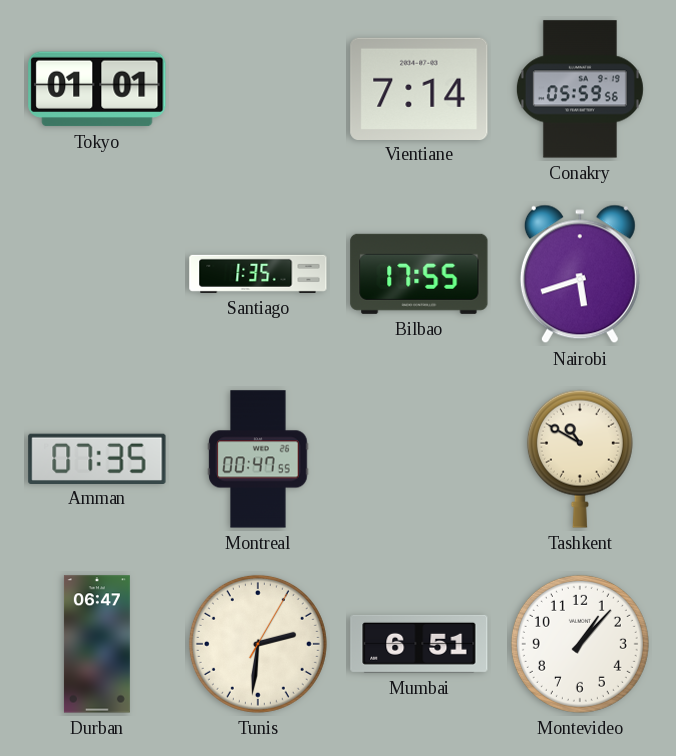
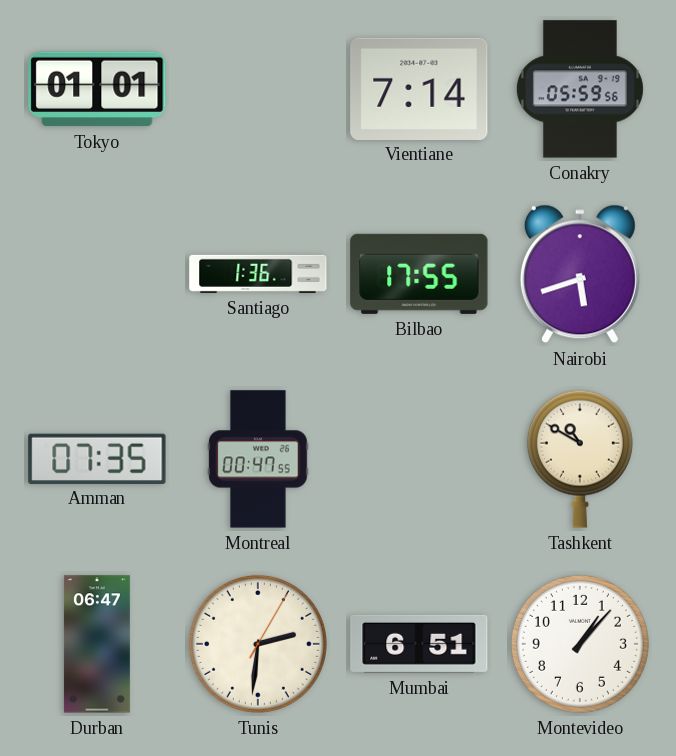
Santiago: 1:35 -> 1:36 (258, 274)
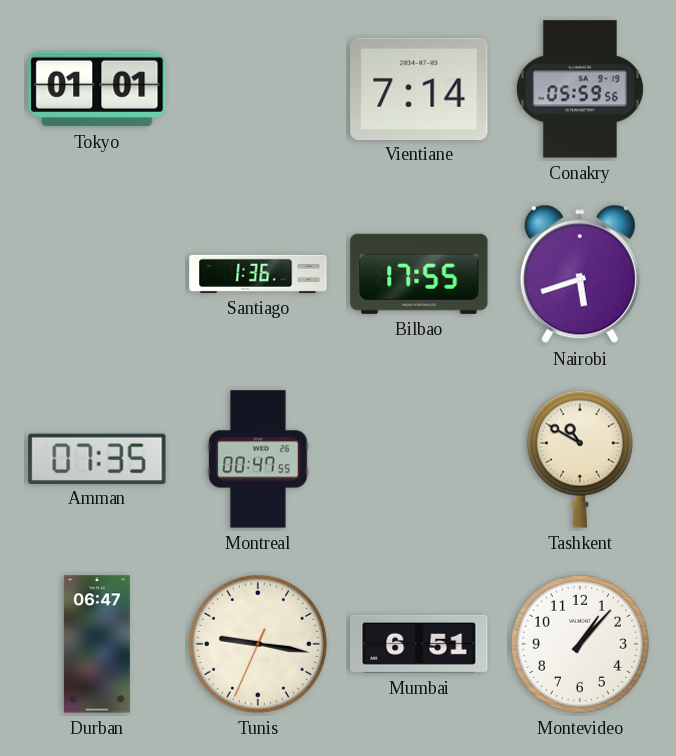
Tunis: 2:31 -> 9:16 (258, 644)
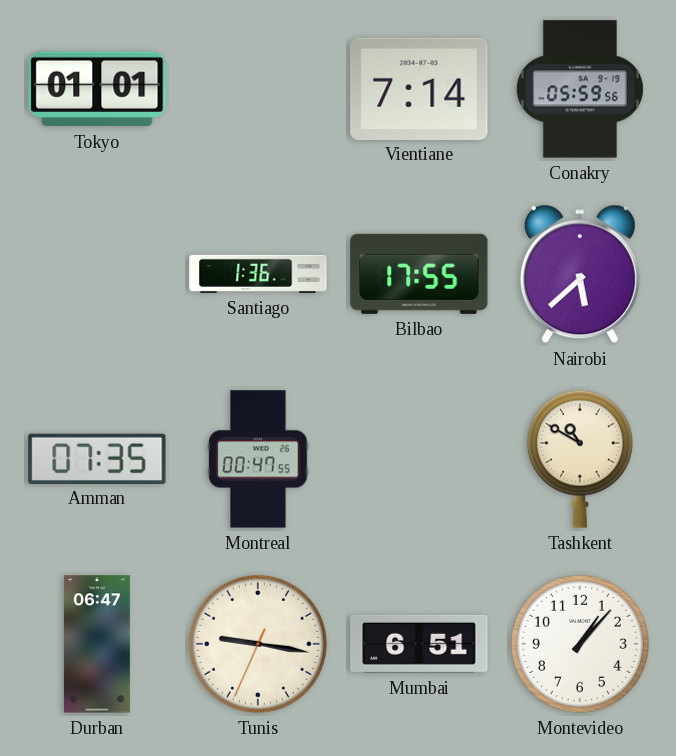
Nairobi: 5:42 -> 5:38 (580, 274)
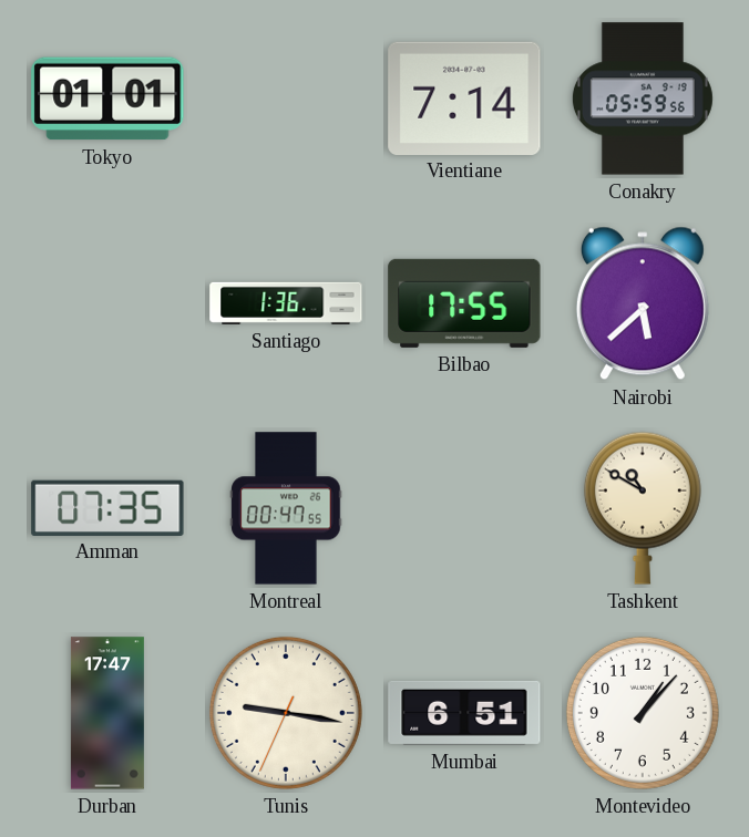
Durban: 06:47 -> 17:47 (107, 713)
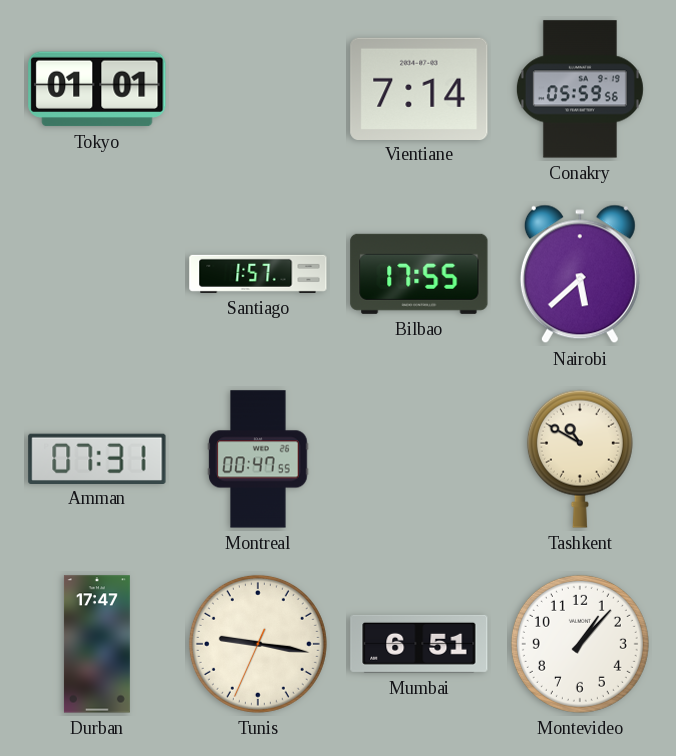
Santiago: 1:36 -> 1:57 (258, 274)
Amman: 07:35 -> 07:31 (97, 458)
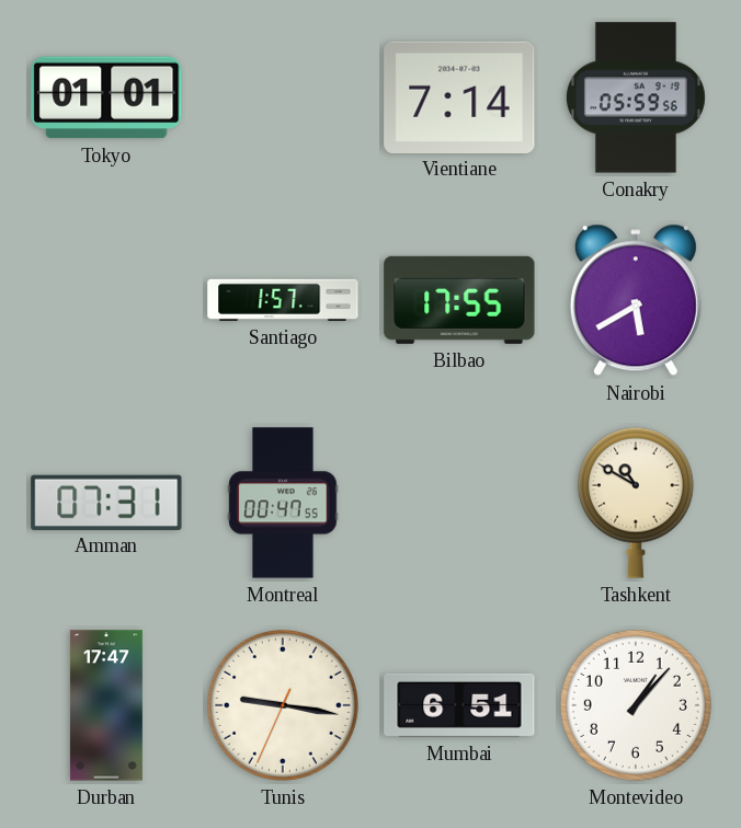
Nairobi: 5:38 -> 5:40 (636, 300)
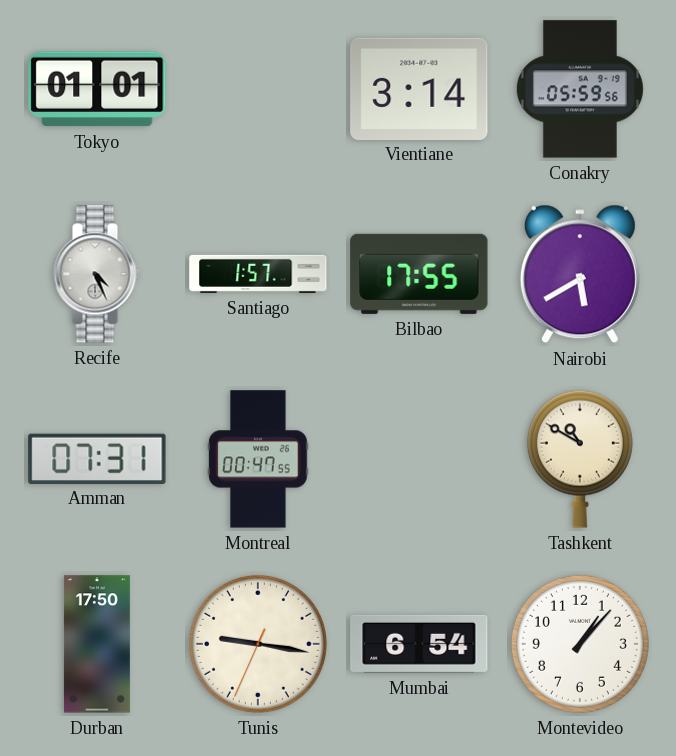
Vientiane: 7:14 -> 3:14 (419, 88)
Recife: none -> 4:26 (97, 274)
Durban: 17:47 -> 17:50 (97, 644)
Mumbai: 6:51 -> 6:54 (419, 644)
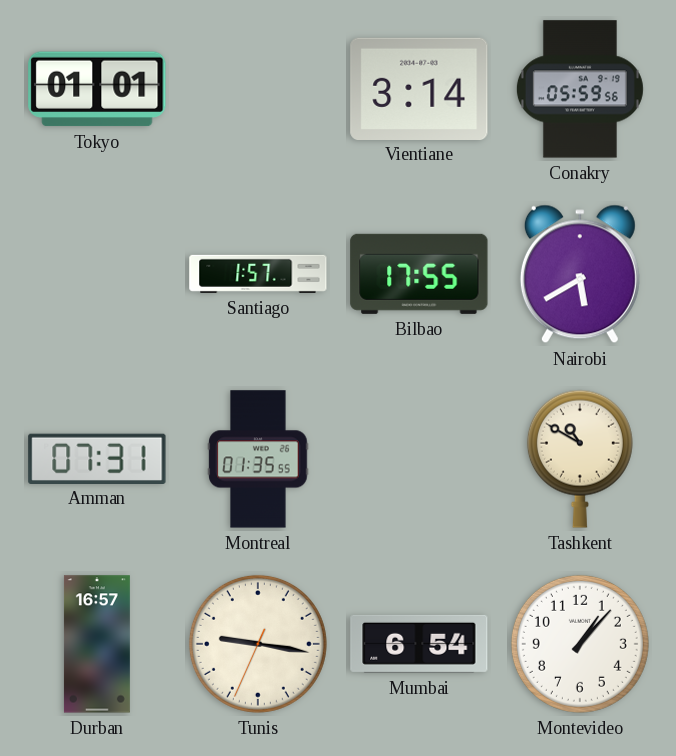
Recife: 4:26 -> none (97, 274)
Montreal: 00:47 -> 01:35 (258, 459)
Durban: 17:50 -> 16:57 (97, 644)
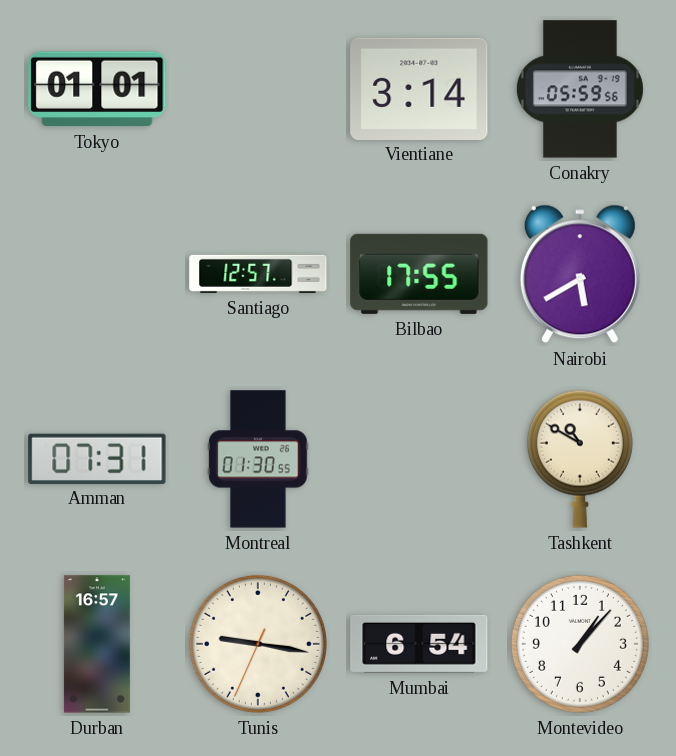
Santiago: 1:57 -> 12:57 (258, 274)
Montreal: 01:35 -> 01:30 (258, 459)
